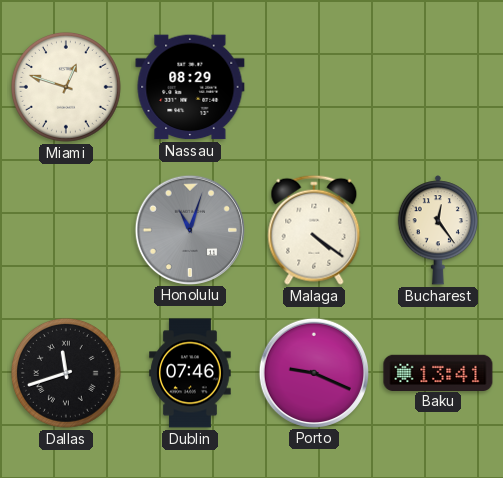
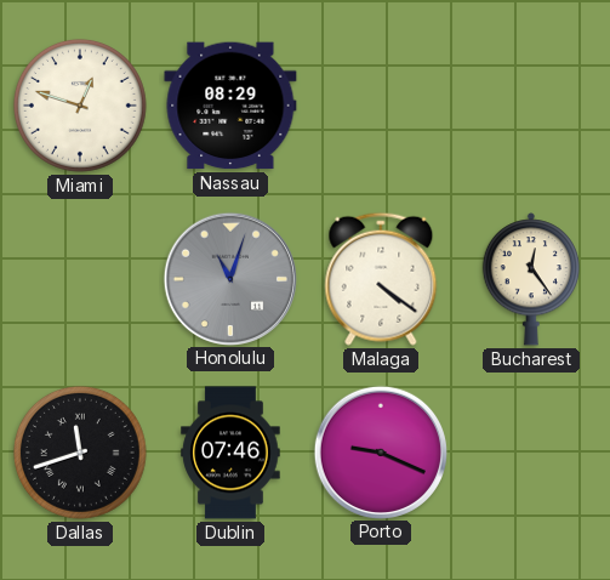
Baku: 13:41 -> none (438, 372)
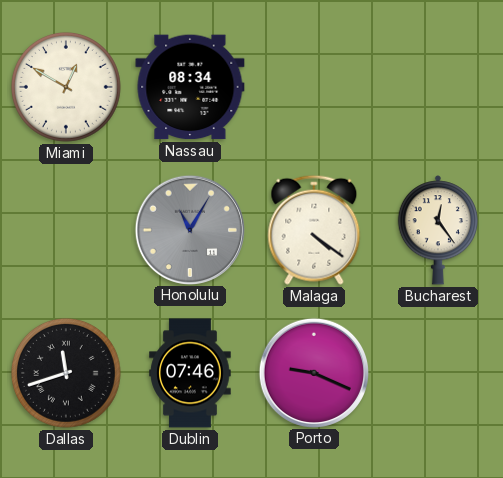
Miami: 12:48 -> 12:50 (66, 87)
Nassau: 08:29 -> 08:34 (190, 87)
Honolulu: 11:03 -> 11:05 (189, 229)
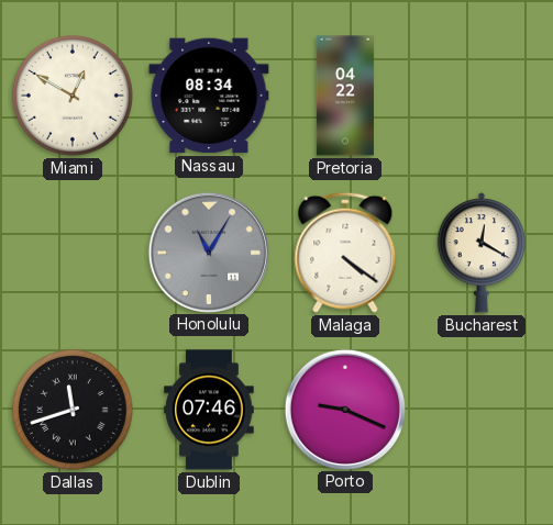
Pretoria: none -> 04:22 (345, 96)
Bucharest: 12:24 -> 12:20 (480, 253)
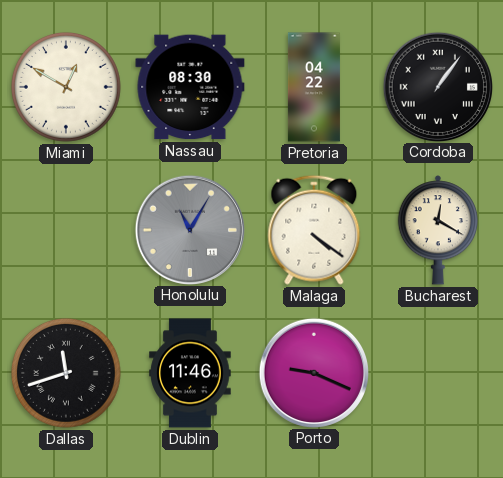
Nassau: 08:34 -> 08:30 (190, 87)
Cordoba: none -> 1:06 (437, 86)
Dublin: 07:46 -> 11:46 (190, 373)
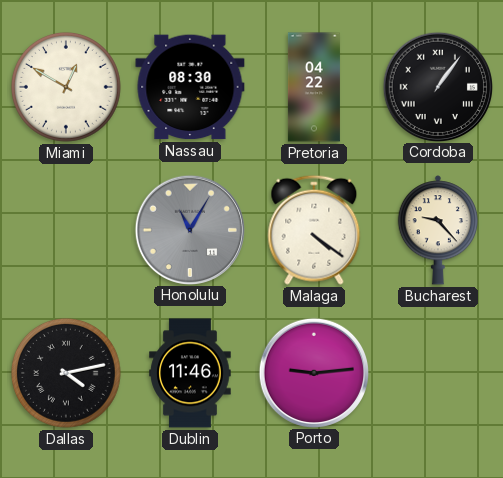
Bucharest: 12:20 -> 9:23 (437, 230)
Dallas: 11:42 -> 4:13 (66, 373)
Porto: 9:19 -> 9:14 (313, 372)
